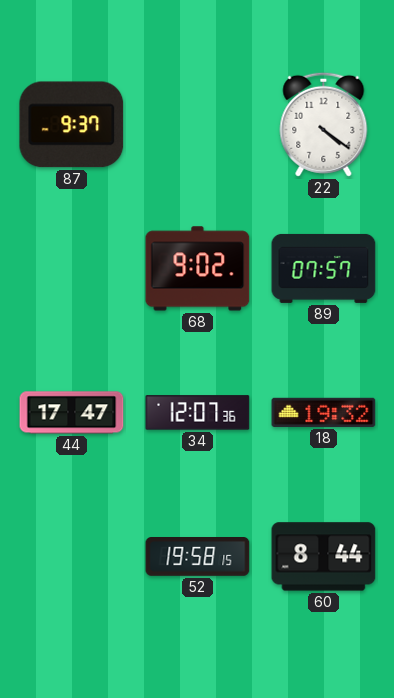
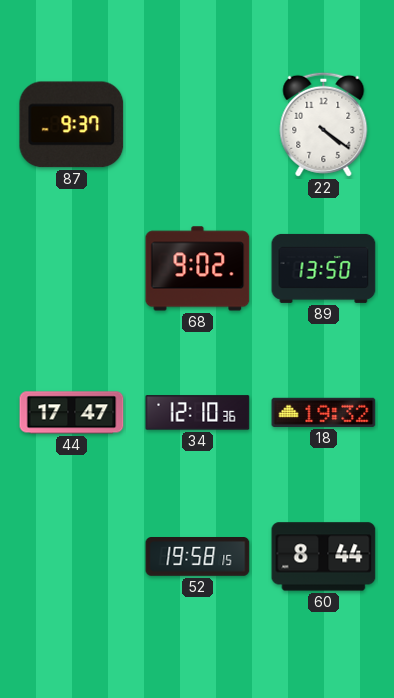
89: 07:57 -> 13:50 (324, 268)
34: 12:07 -> 12:10 (198, 413)
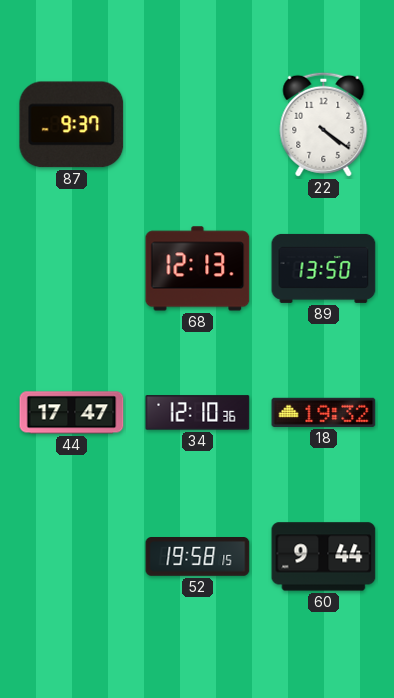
68: 9:02 -> 12:13 (198, 269)
60: 8:44 -> 9:44 (324, 557)
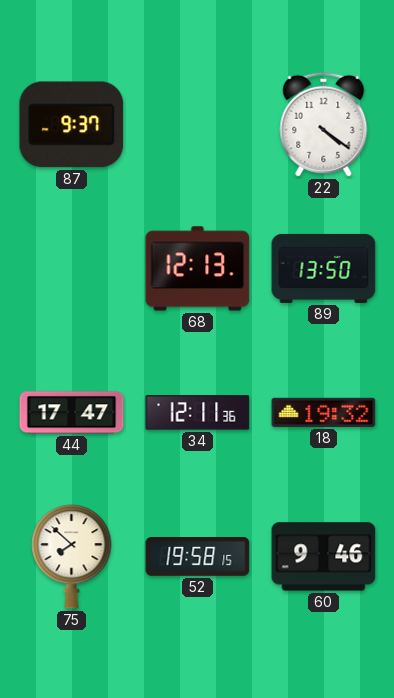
34: 12:10 -> 12:11 (198, 413)
75: none -> 7:52 (72, 557)
60: 9:44 -> 9:46 (324, 557)
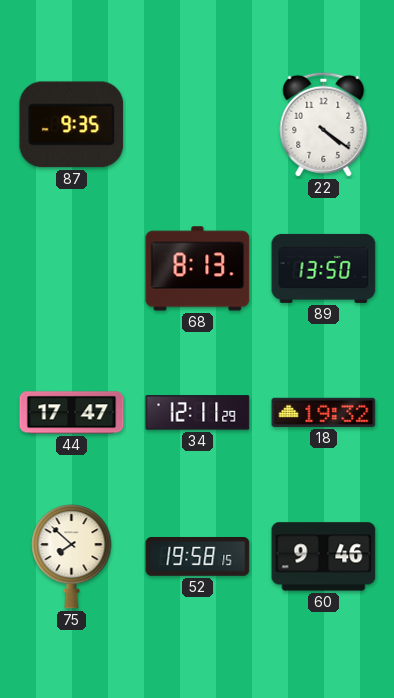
87: 9:37 -> 9:35 (72, 125)
68: 12:13 -> 8:13 (198, 269)
34: 12:11:36 -> 12:11:29 (198, 413)
